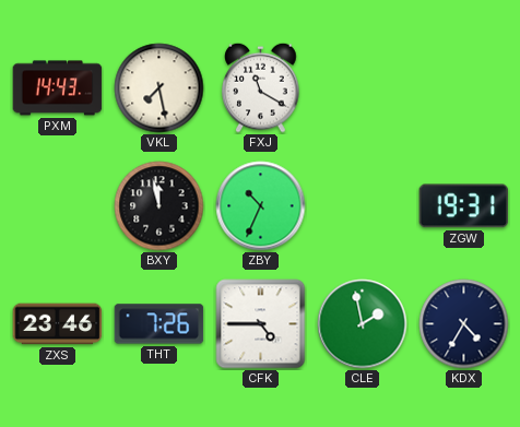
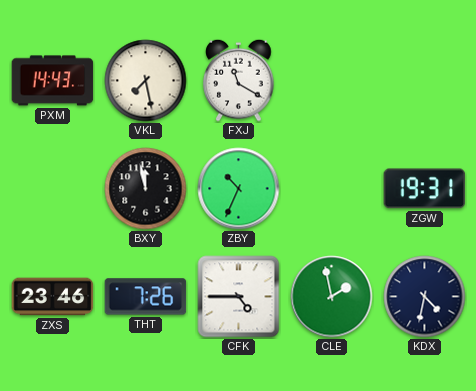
KDX: 4:35 -> 4:32 (425, 297)
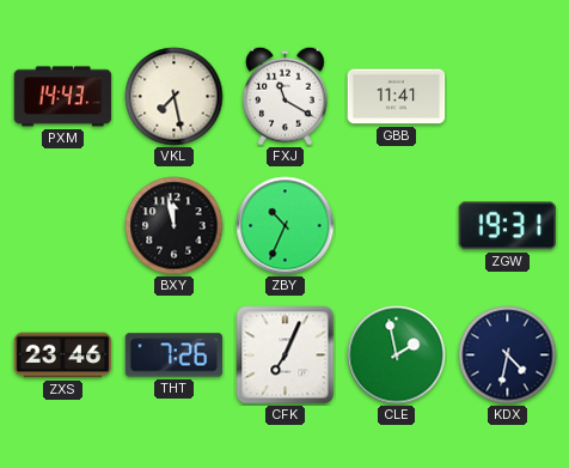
GBB: none -> 11:41 (397, 97)
CFK: 4:45 -> 7:04 (286, 355)
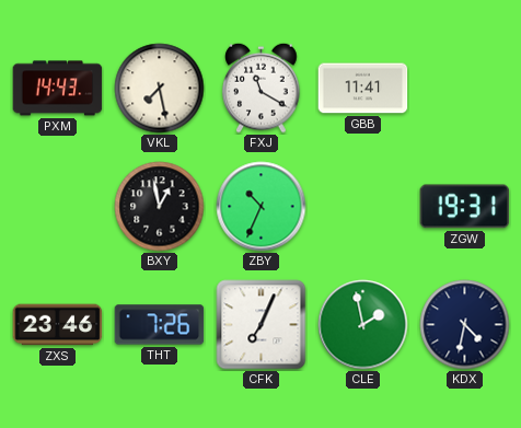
BXY: 11:58 -> 12:58 (160, 207)
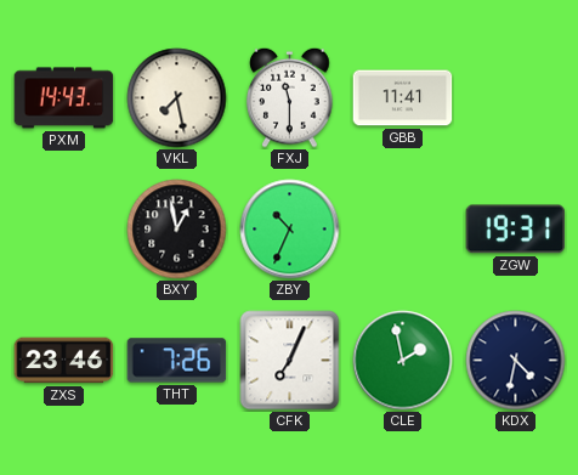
FXJ: 11:20 -> 11:30 (290, 97)
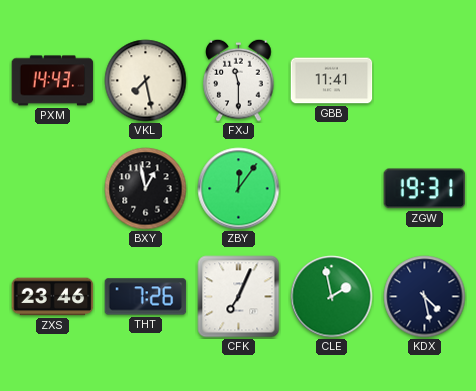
ZBY: 10:34 -> 12:06 (239, 189)
KDX: 4:32 -> 4:28 (425, 297)
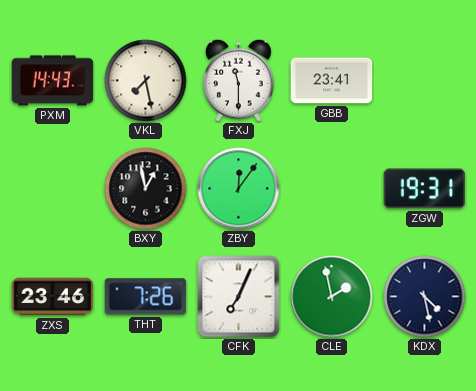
GBB: 11:41 -> 23:41 (332, 81)
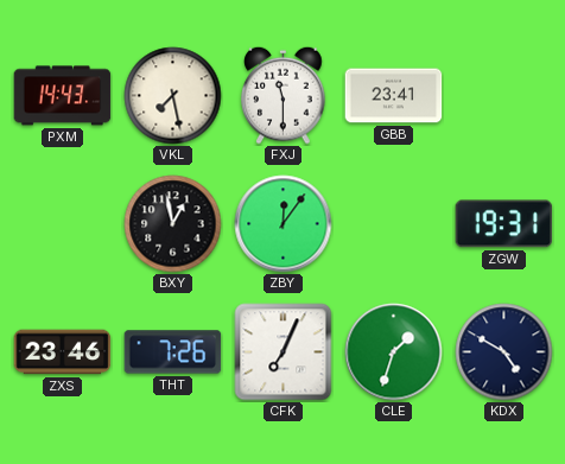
CLE: 1:58 -> 1:33 (394, 352)
KDX: 4:28 -> 4:50 (504, 352)
